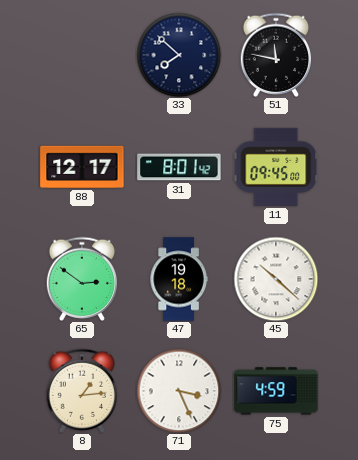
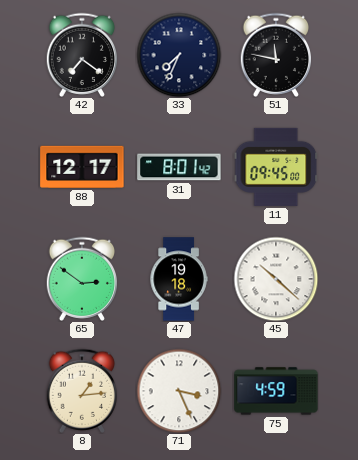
42: none -> 7:21 (81, 55)
33: 7:52 -> 7:34 (179, 55)
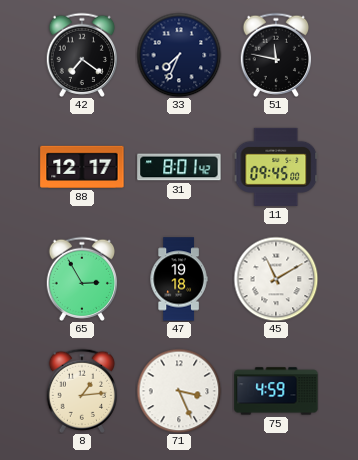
65: 2:51 -> 2:55 (81, 279)
45: 10:22 -> 11:10 (276, 279)
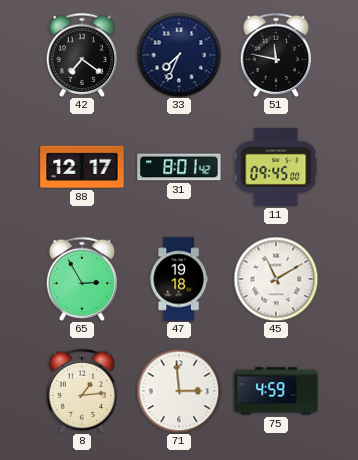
71: 3:26 -> 2:59 (179, 391)
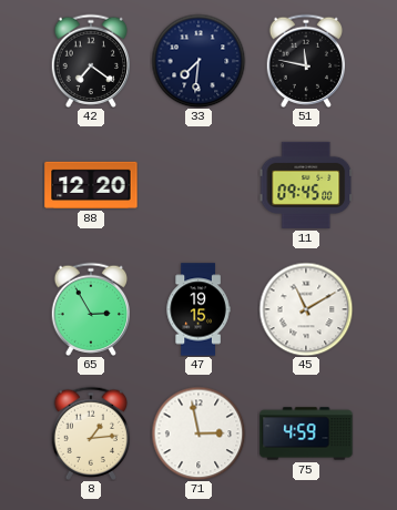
33: 7:34 -> 7:31 (198, 61)
88: 12:17 -> 12:20 (91, 185)
31: 8:01 -> none (179, 167)
47: 19:18 -> 19:15 (198, 309)
71: 2:59 -> 2:58 (198, 433)
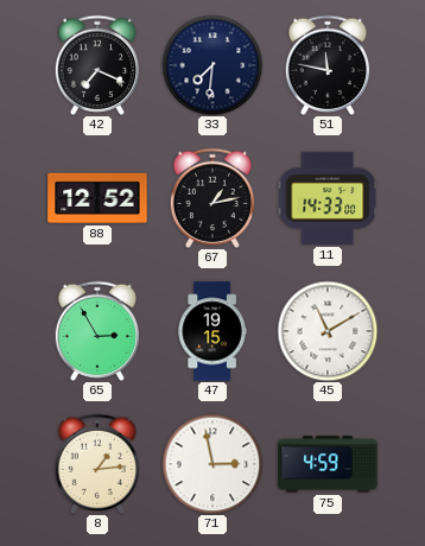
42: 7:21 -> 7:19 (96, 65)
88: 12:20 -> 12:52 (97, 198)
67: none -> 1:13 (211, 198)
11: 09:45 -> 14:33 (328, 198)
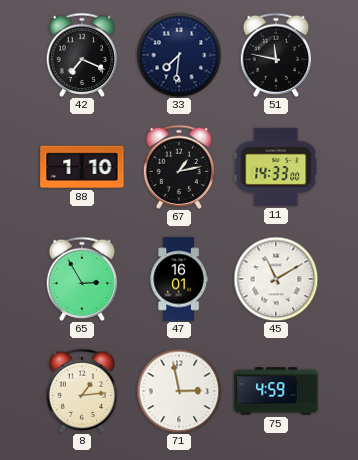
88: 12:52 -> 1:10 (82, 167)
47: 19:15 -> 16:01 (179, 279)
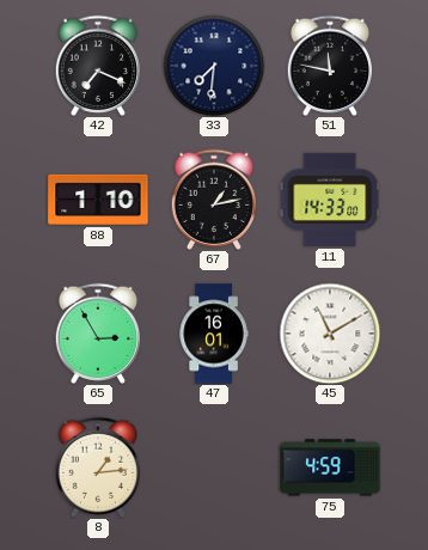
71: 2:58 -> none (179, 391)
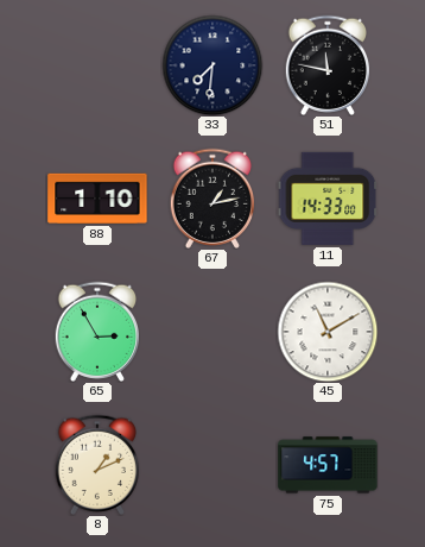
42: 7:19 -> none (97, 66)
47: 16:01 -> none (214, 334)
8: 1:14 -> 1:11 (96, 465)
75: 4:59 -> 4:57 (328, 465)
